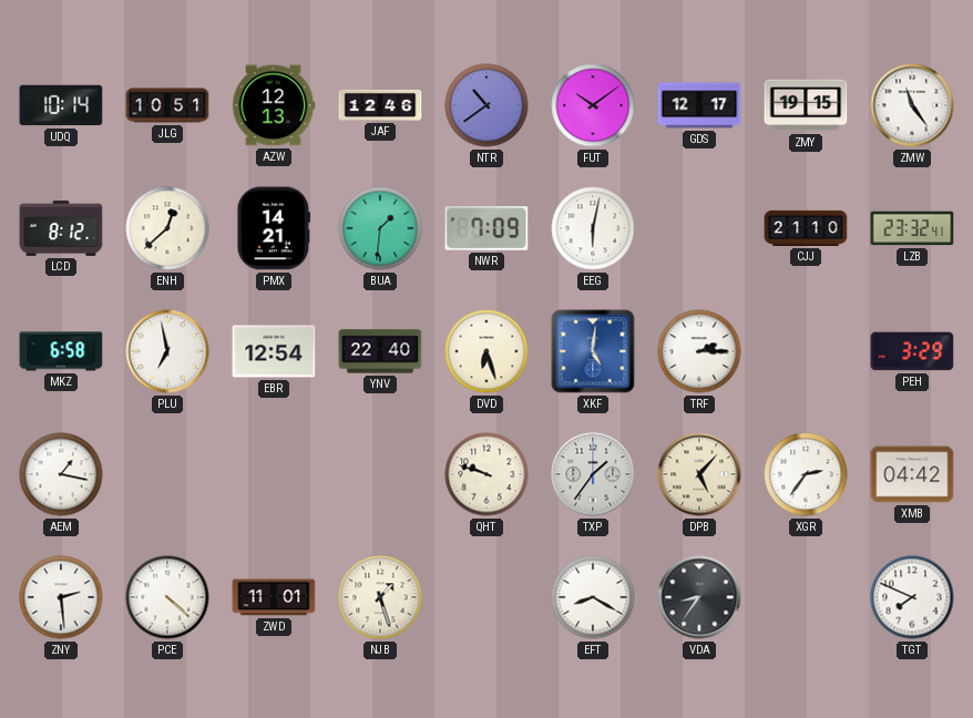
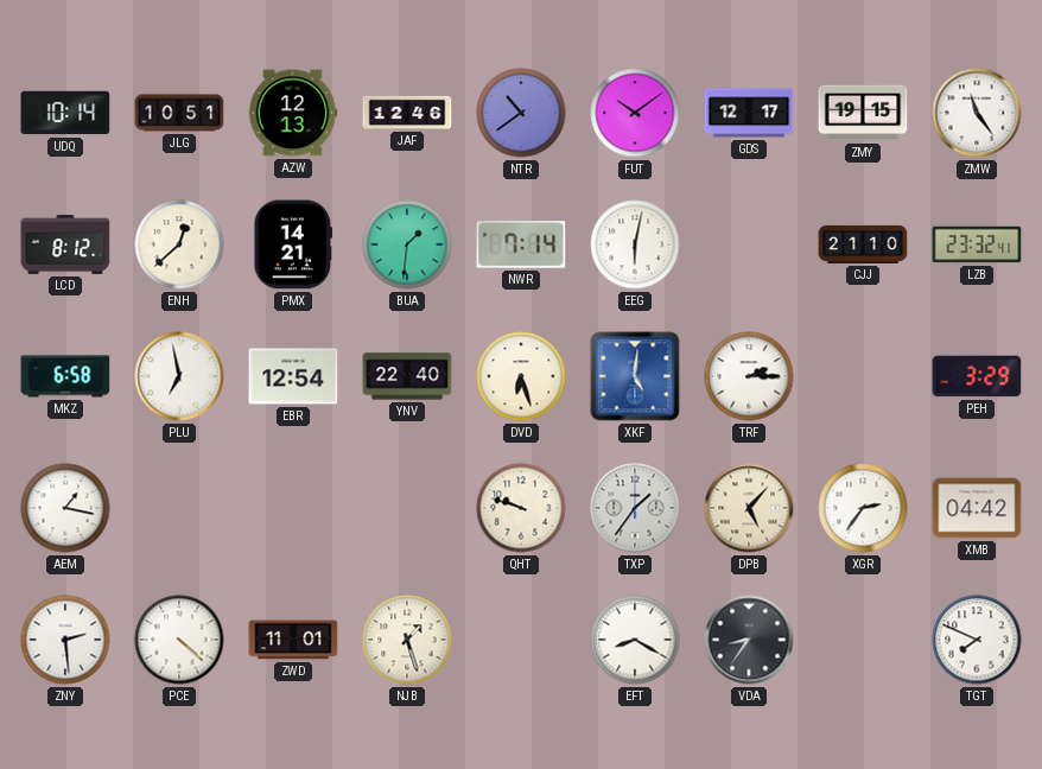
NWR: 7:09 -> 7:14 (521, 244)
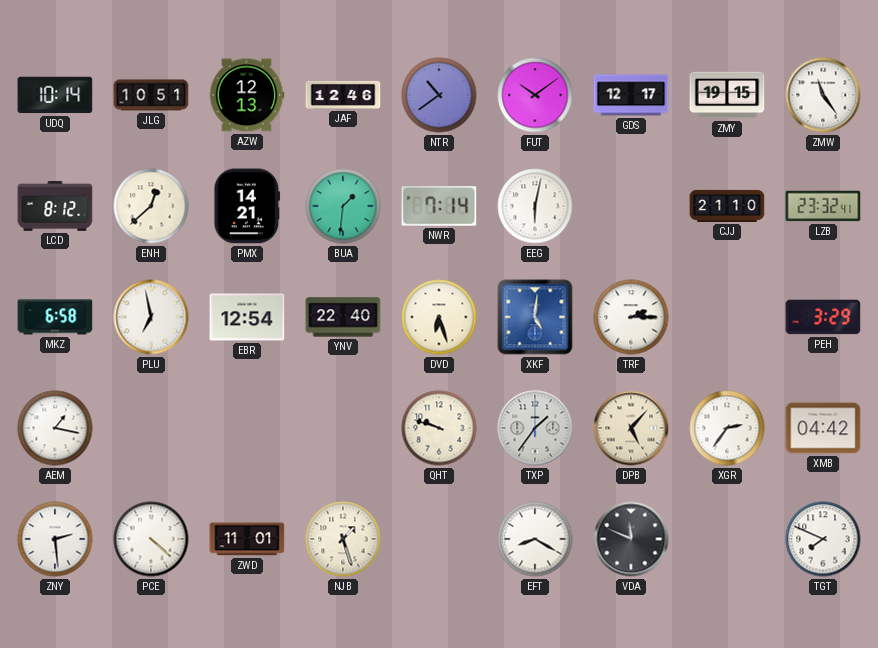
VDA: 8:36 -> 11:49 (631, 539)
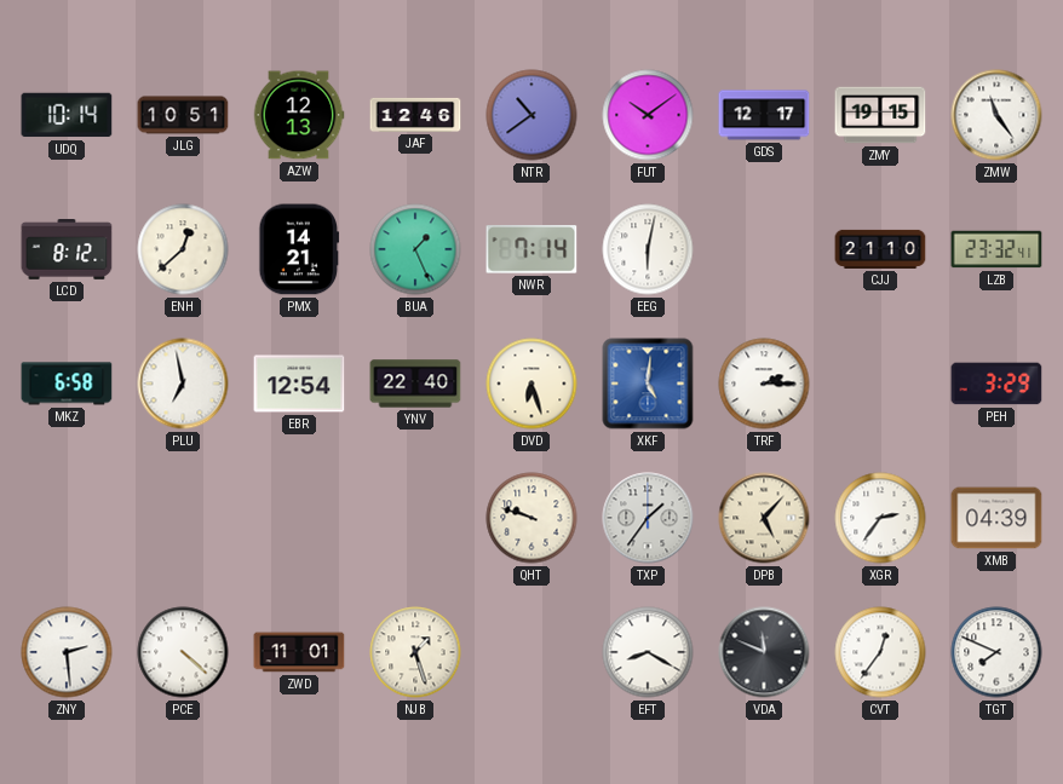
BUA: 1:31 -> 1:26 (415, 249)
AEM: 1:17 -> none (55, 428)
XMB: 04:42 -> 04:39 (996, 518)
CVT: none -> 12:36 (880, 652)
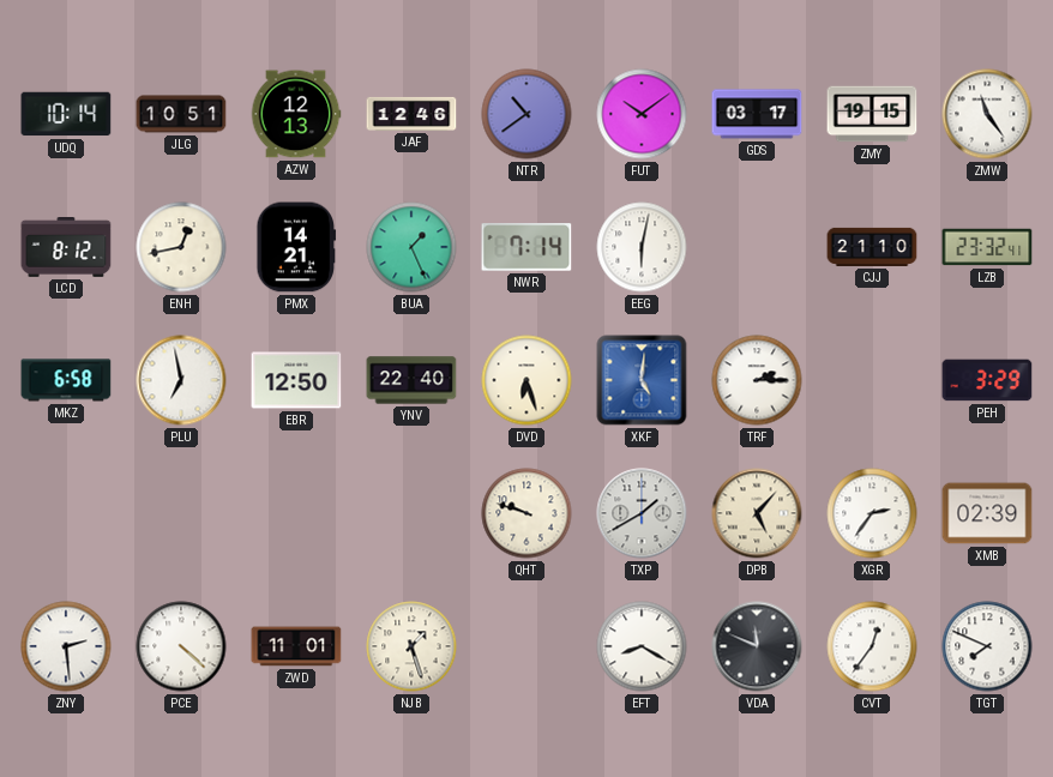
GDS: 12:17 -> 03:17 (757, 114)
ENH: 12:38 -> 12:43 (181, 247)
EBR: 12:54 -> 12:50 (296, 380)
TXP: 1:36 -> 1:40 (642, 513)
XMB: 04:39 -> 02:39 (987, 513)
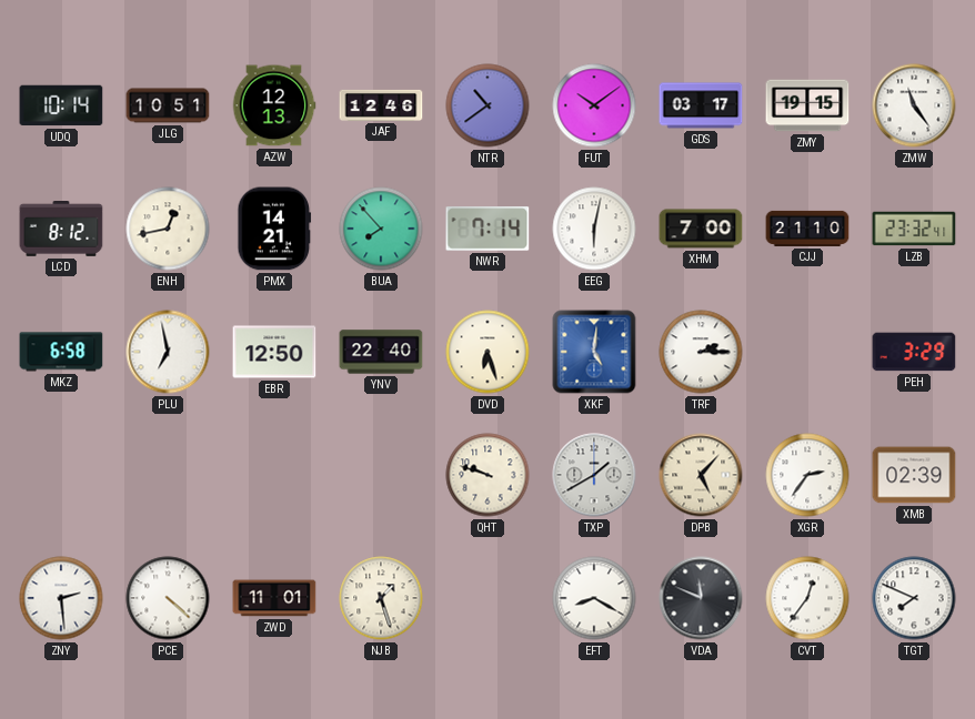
BUA: 1:26 -> 7:53 (381, 229)
XHM: none -> 7:00 (701, 229)
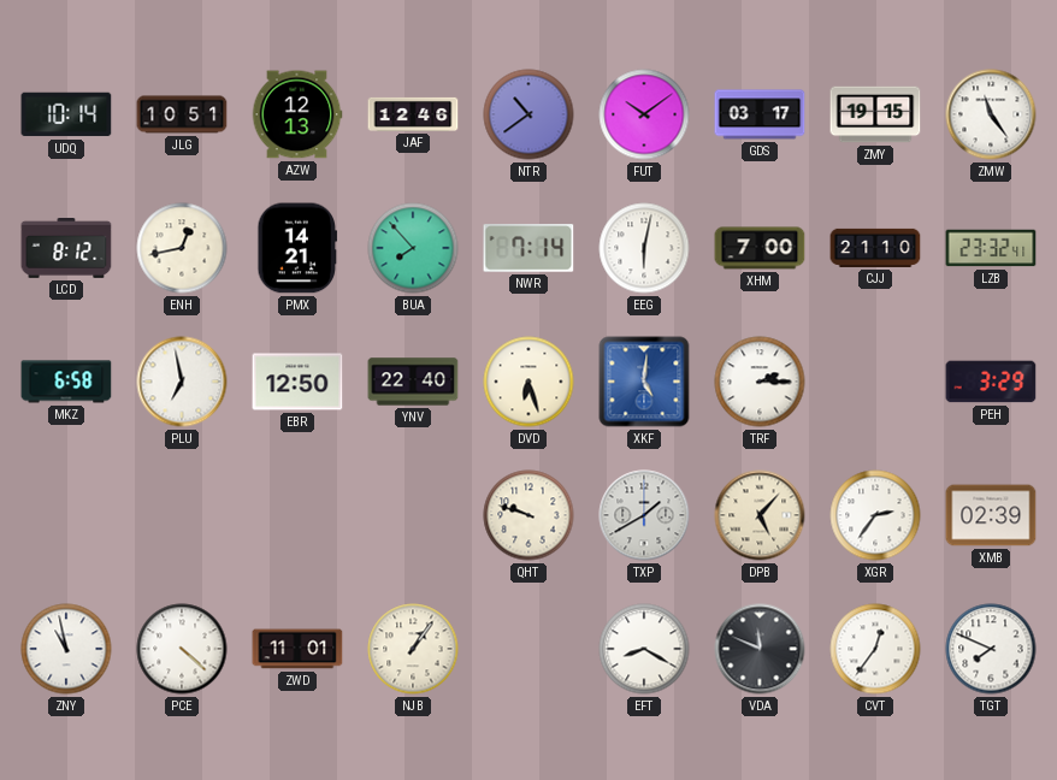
ZNY: 2:29 -> 10:58 (66, 649)
NJB: 1:27 -> 1:06 (413, 649)
